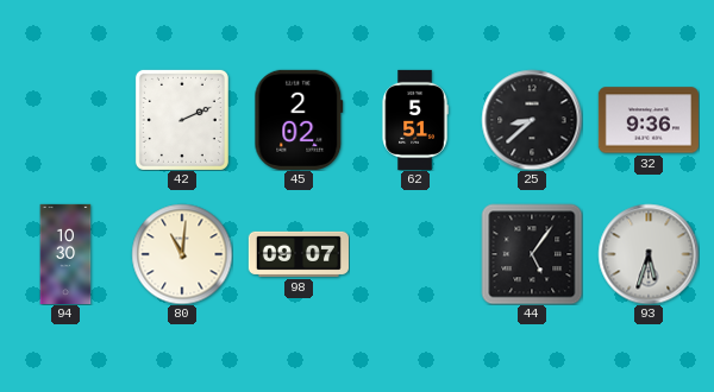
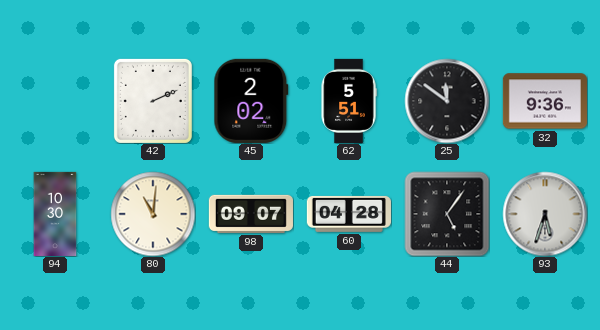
25: 8:38 -> 11:51 (447, 101)
60: none -> 04:28 (349, 214)
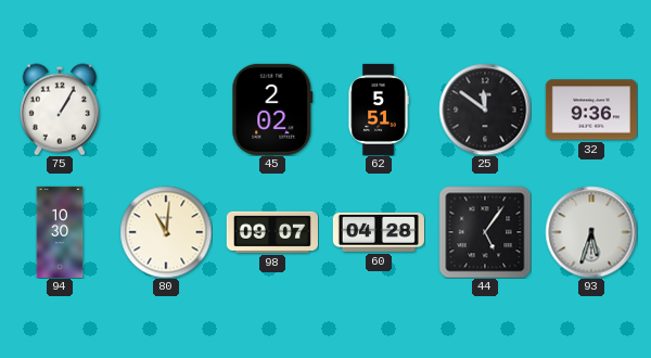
75: none -> 1:05 (60, 110)
42: 2:11 -> none (153, 101)
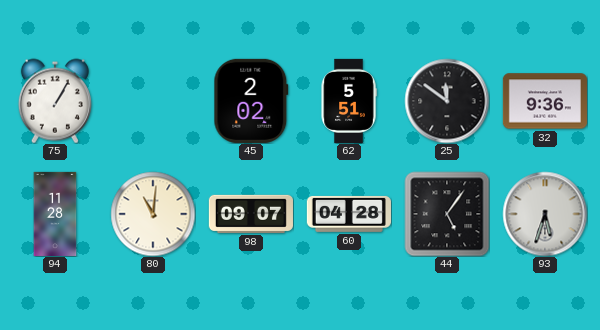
94: 10:30 -> 11:28 (55, 214)
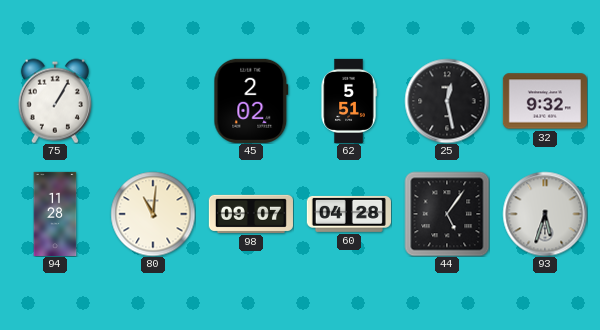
25: 11:51 -> 12:28 (447, 101)
32: 9:36 -> 9:32 (545, 101)
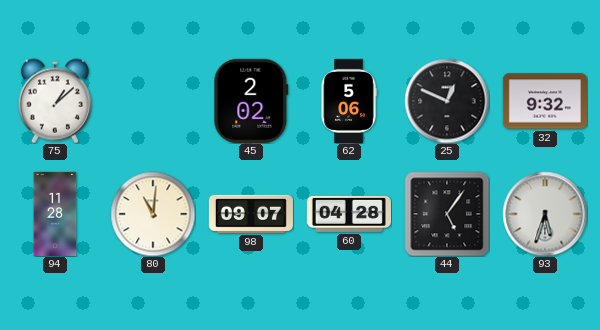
75: 1:05 -> 1:08 (55, 101)
62: 5:51 -> 5:06 (349, 101)
25: 12:28 -> 12:49 (447, 101)
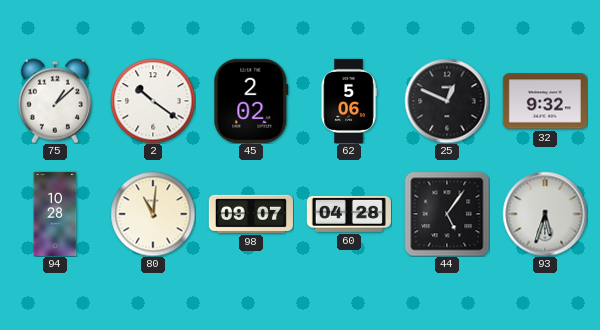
2: none -> 10:21 (153, 101)
94: 11:28 -> 10:28 (55, 214)
